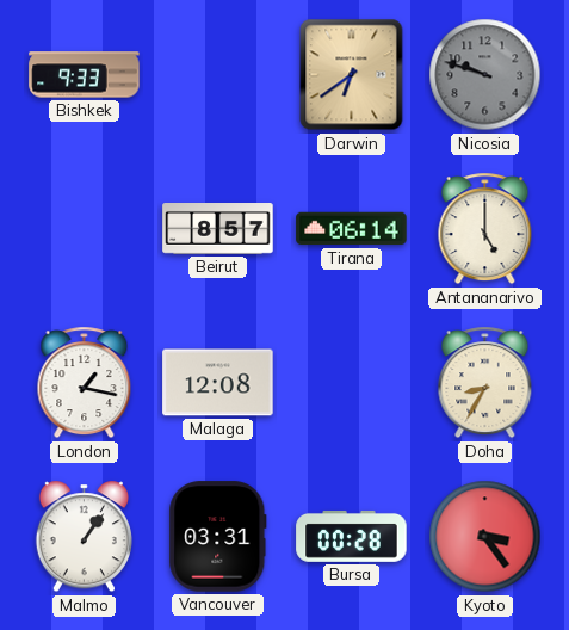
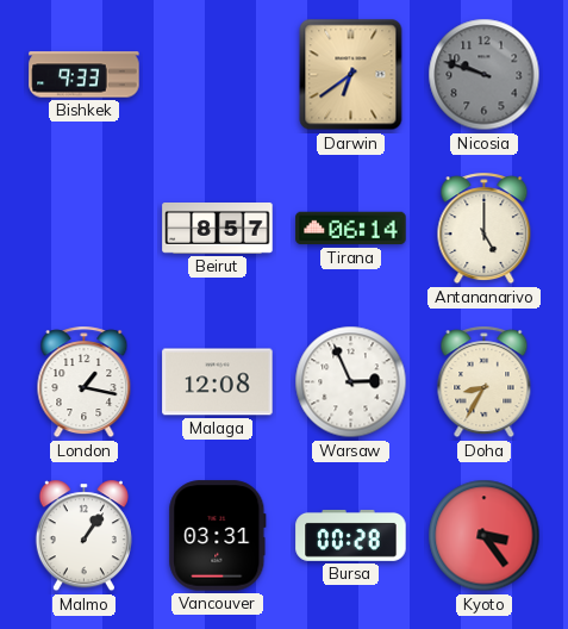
Warsaw: none -> 2:56 (351, 382)
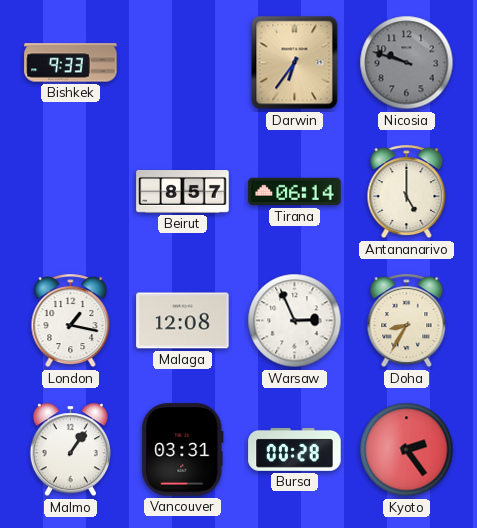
Darwin: 6:39 -> 6:36 (295, 63)
Kyoto: 3:24 -> 2:24 (407, 450)
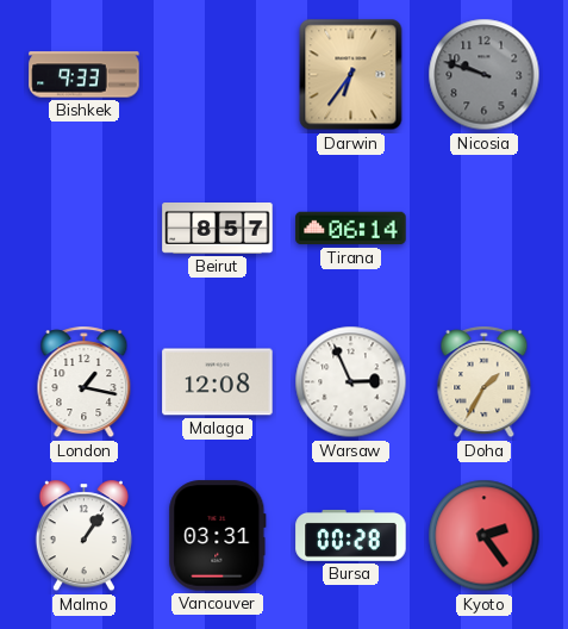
Antananarivo: 5:00 -> none (407, 192)
Doha: 8:35 -> 1:35 (485, 382)
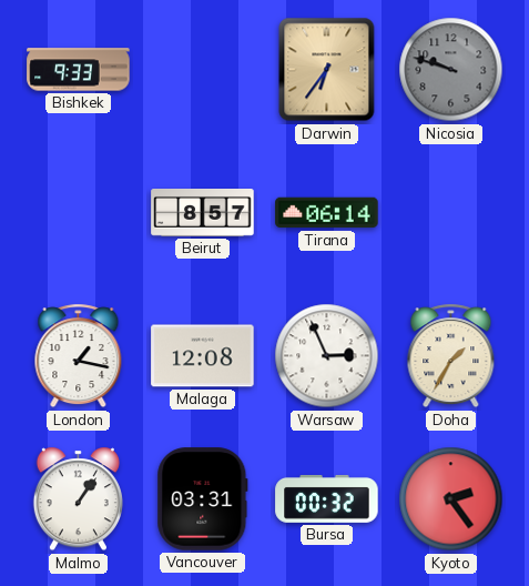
Bursa: 00:28 -> 00:32 (327, 498)
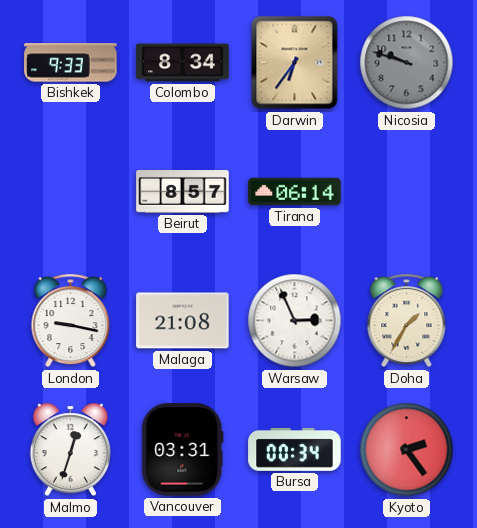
Colombo: none -> 8:34 (183, 63)
London: 1:17 -> 9:17 (71, 321)
Malaga: 12:08 -> 21:08 (183, 321)
Malmo: 1:06 -> 12:33 (70, 450)
Bursa: 00:32 -> 00:34 (295, 449)
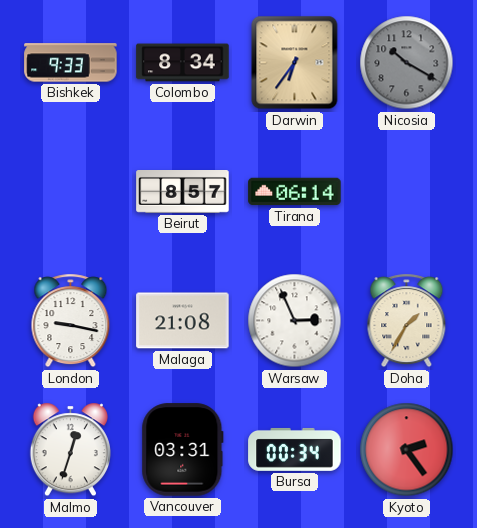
Nicosia: 9:48 -> 10:20 (407, 63)
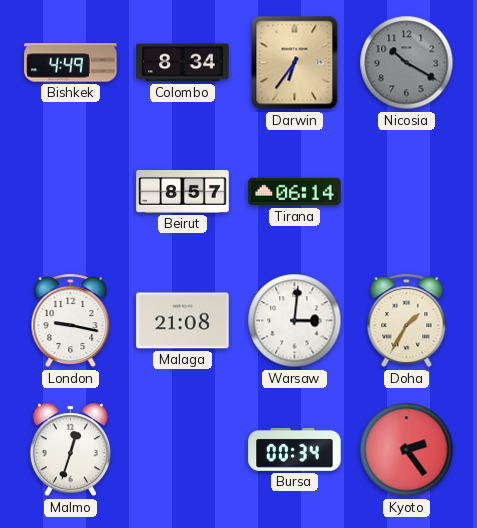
Bishkek: 9:33 -> 4:49 (71, 63)
Warsaw: 2:56 -> 3:01 (295, 321)
Vancouver: 03:31 -> none (183, 450)
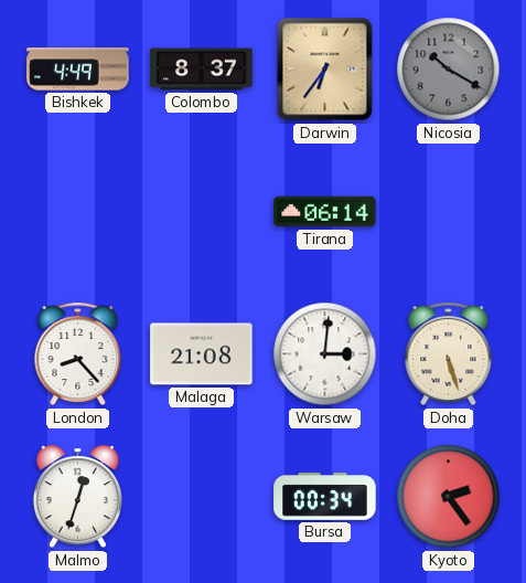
Colombo: 8:34 -> 8:37 (202, 70)
Beirut: 8:57 -> none (183, 192)
London: 9:17 -> 8:23 (78, 354)
Doha: 1:35 -> 5:27 (449, 354)
